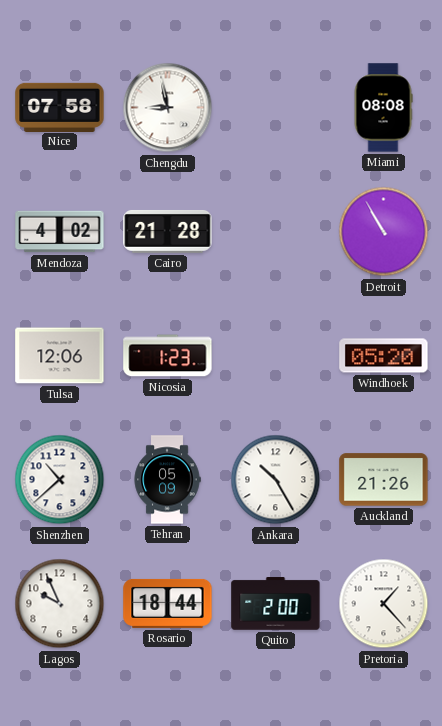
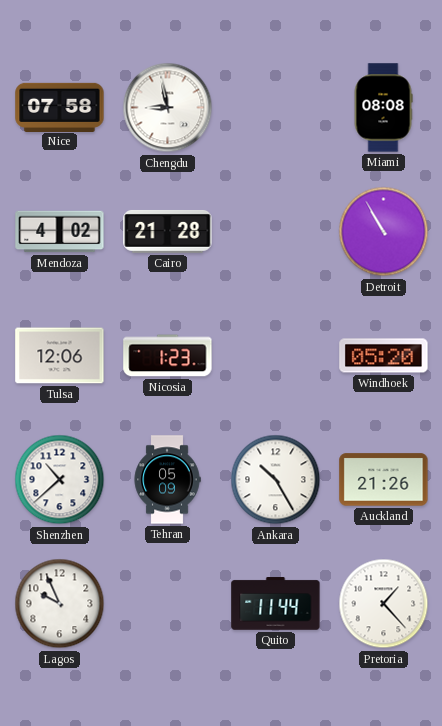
Rosario: 18:44 -> none (168, 603)
Quito: 2:00 -> 11:44 (276, 604)
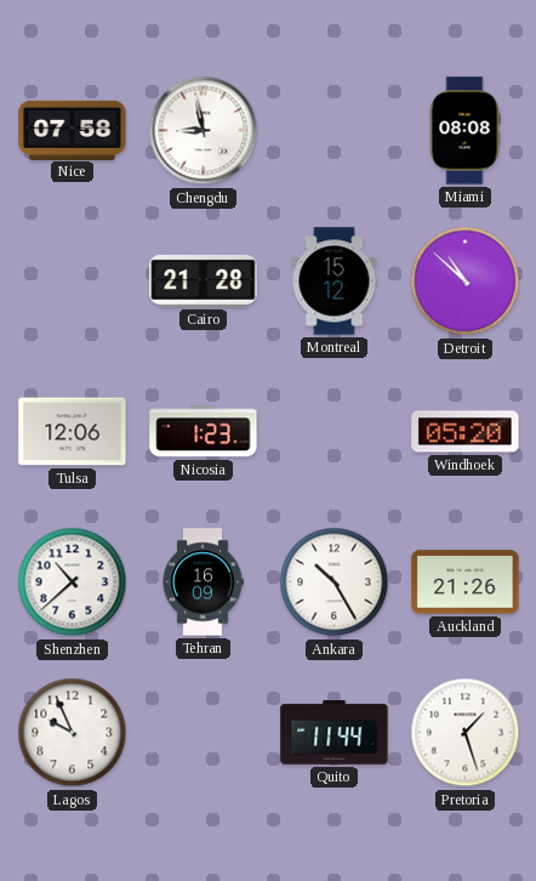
Mendoza: 4:02 -> none (60, 232)
Montreal: none -> 15:12 (335, 282)
Detroit: 10:55 -> 10:52 (466, 282)
Tehran: 05:09 -> 16:09 (203, 582)
Pretoria: 1:23 -> 1:27 (466, 733)
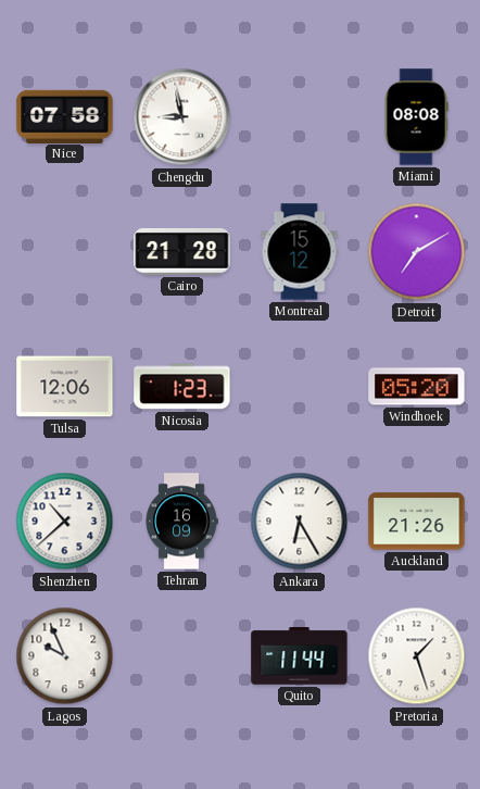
Detroit: 10:52 -> 7:10 (417, 252)
Ankara: 10:25 -> 6:25 (300, 522)
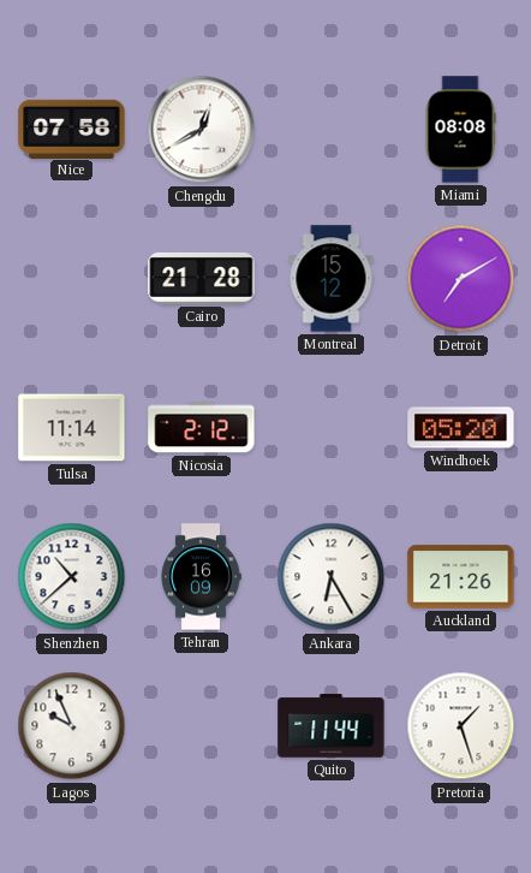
Chengdu: 8:58 -> 12:40 (202, 130)
Tulsa: 12:06 -> 11:14 (72, 428)
Nicosia: 1:23 -> 2:12 (202, 428)
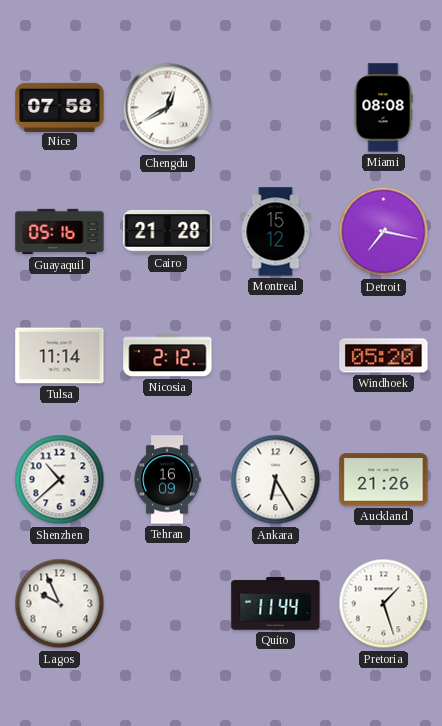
Guayaquil: none -> 05:16 (60, 232)
Detroit: 7:10 -> 7:17 (384, 232)
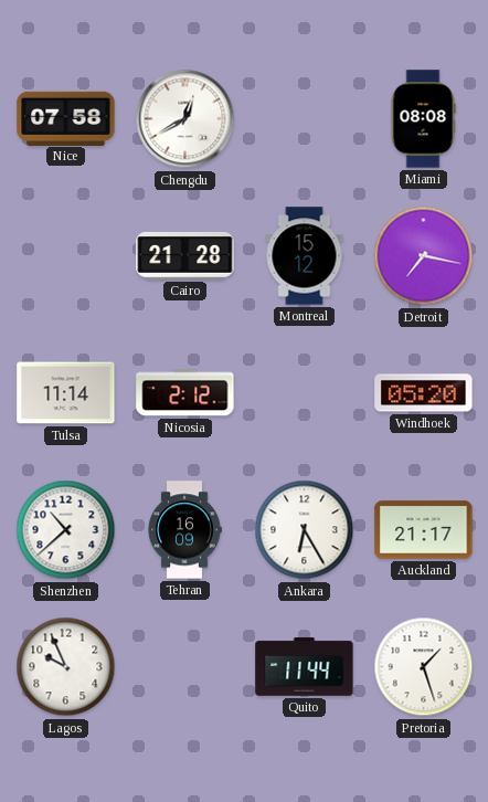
Guayaquil: 05:16 -> none (60, 232)
Auckland: 21:26 -> 21:17 (424, 530)
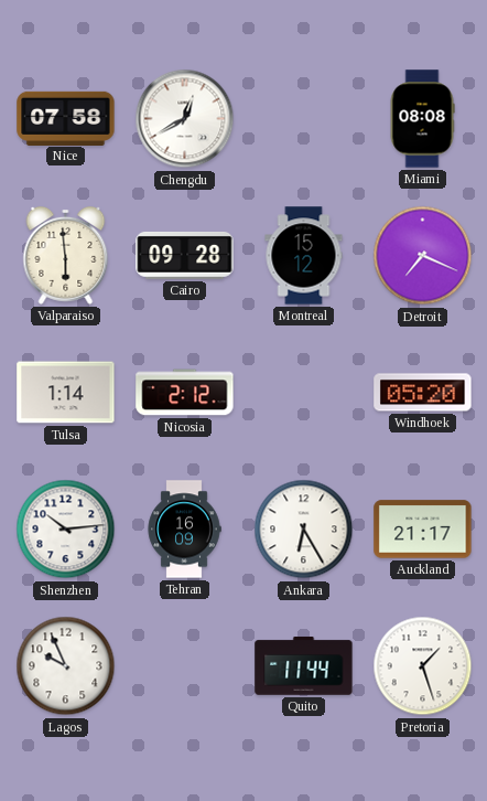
Valparaiso: none -> 5:59 (66, 255)
Cairo: 21:28 -> 09:28 (185, 255)
Detroit: 7:17 -> 7:19 (423, 256)
Tulsa: 11:14 -> 1:14 (66, 393)
Shenzhen: 10:38 -> 10:14 (66, 530)
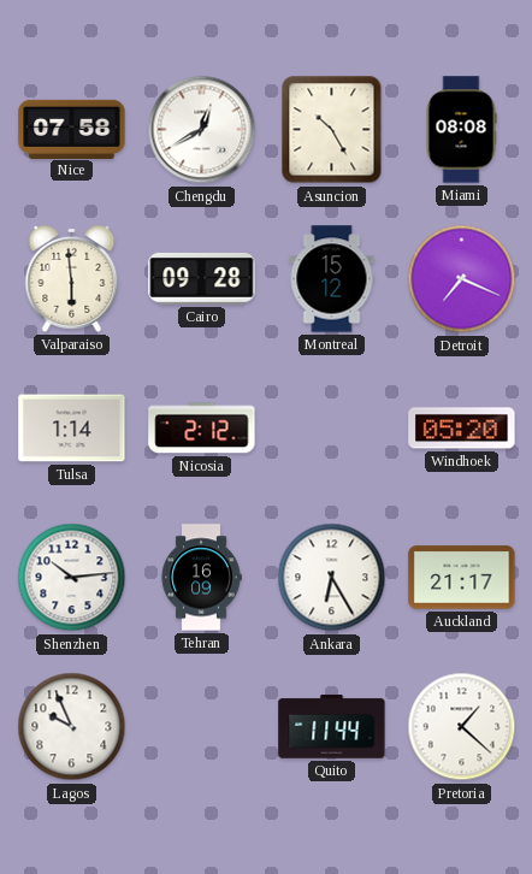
Asuncion: none -> 10:25 (332, 130)
Pretoria: 1:27 -> 1:22 (462, 727)
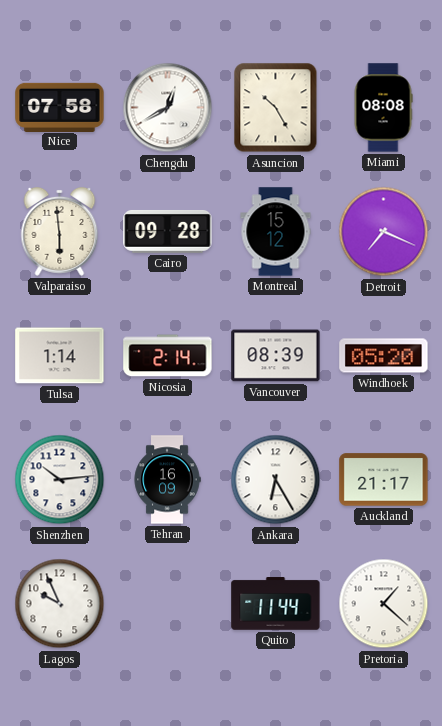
Nicosia: 2:12 -> 2:14 (168, 356)
Vancouver: none -> 08:39 (276, 356)
